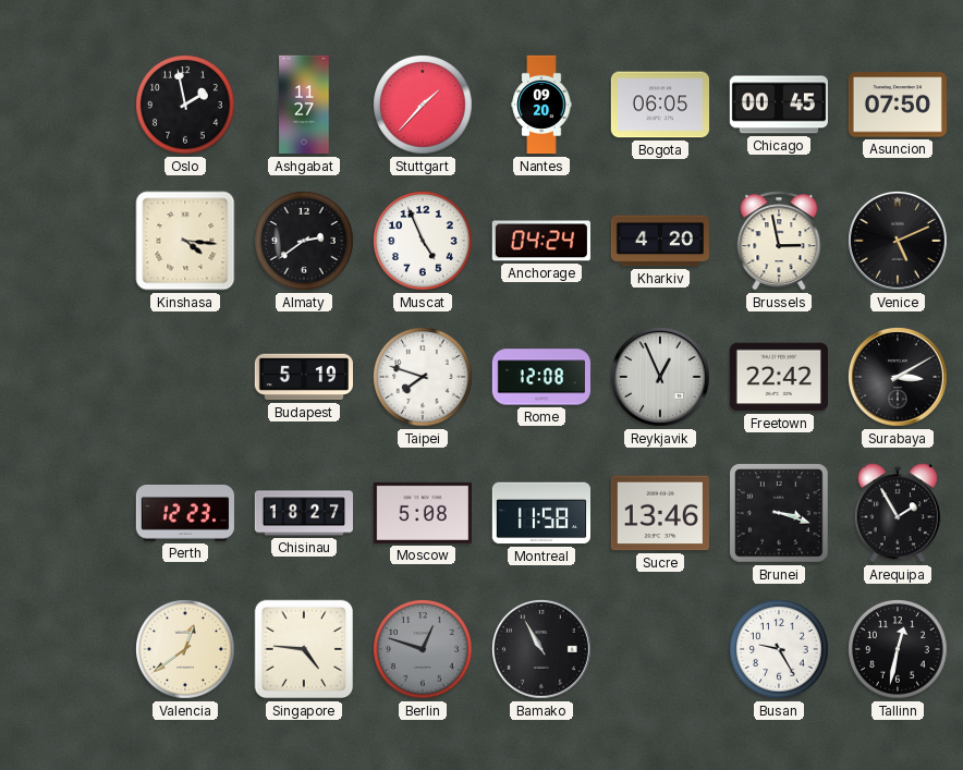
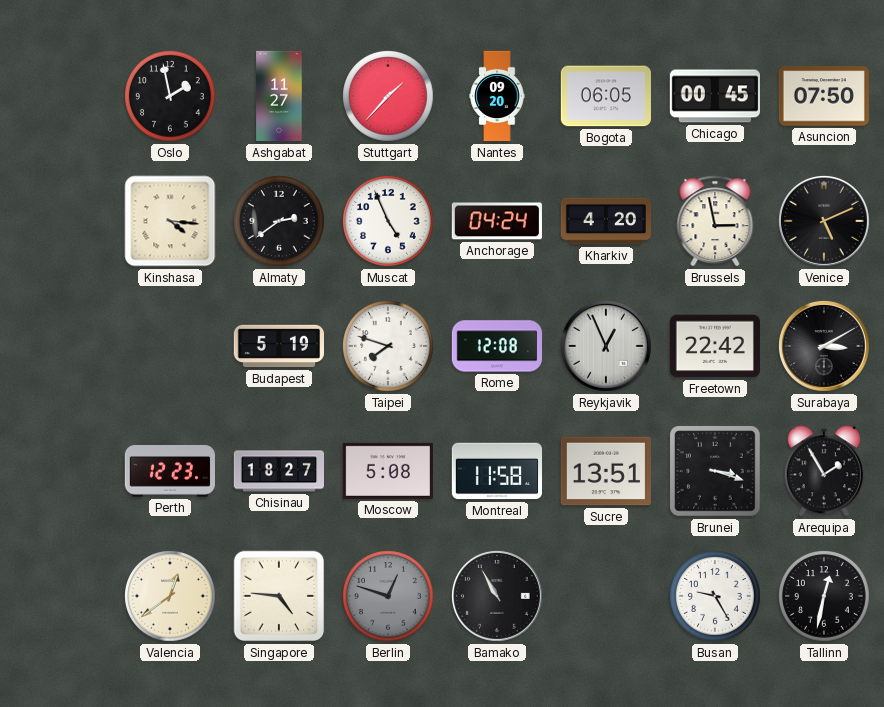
Sucre: 13:46 -> 13:51 (606, 471)
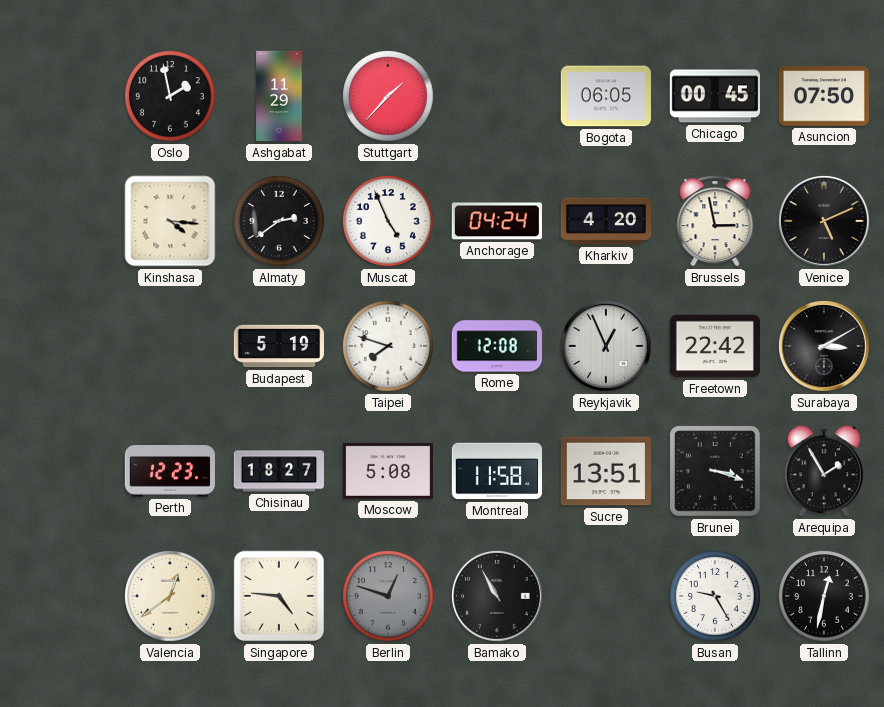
Ashgabat: 11:27 -> 11:29 (279, 96)
Nantes: 09:20 -> none (497, 96)
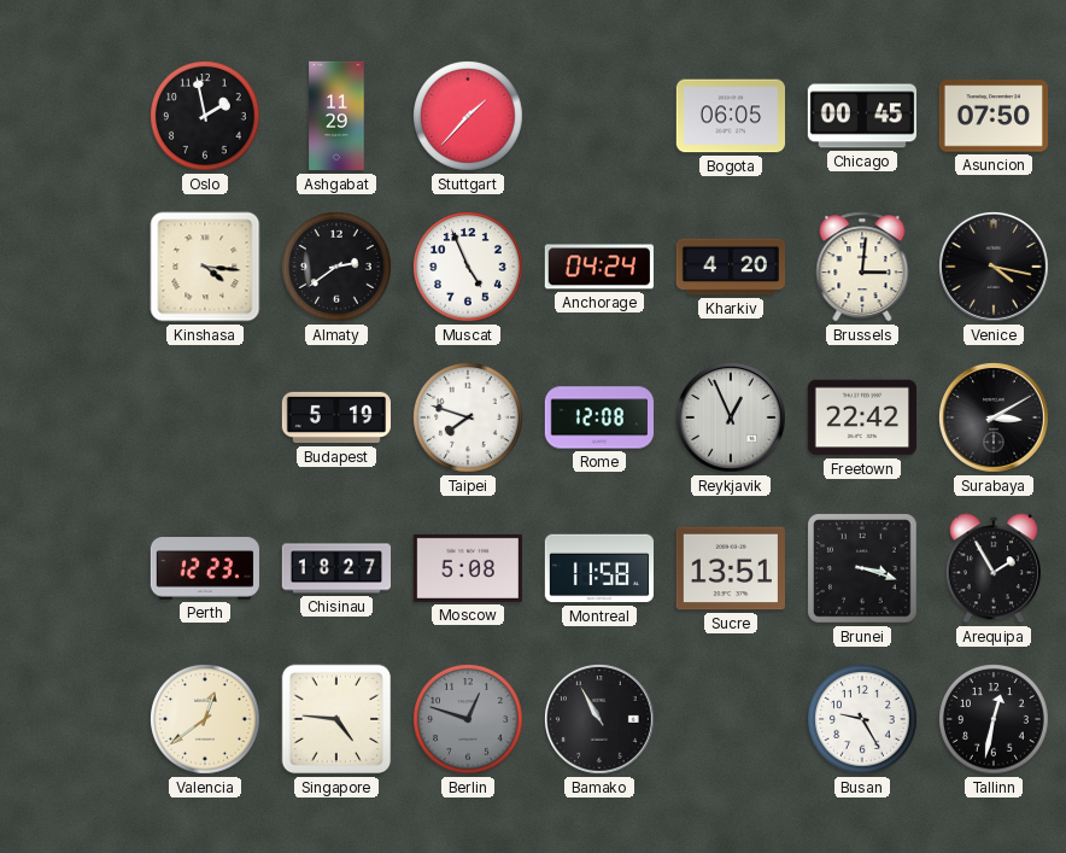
Brussels: 2:58 -> 3:01 (862, 267)
Venice: 5:11 -> 4:17 (995, 268)
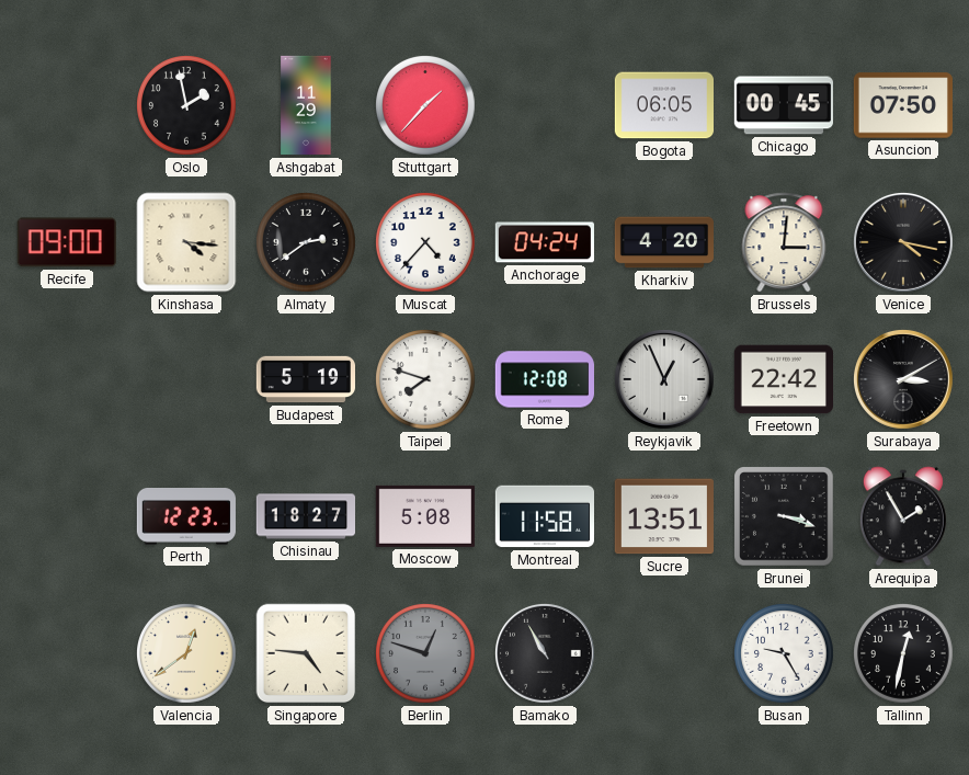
Recife: none -> 09:00 (67, 242)
Muscat: 4:56 -> 4:37 (426, 243)
